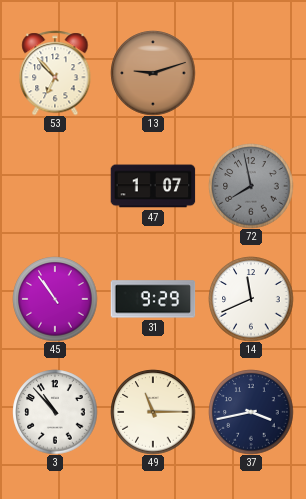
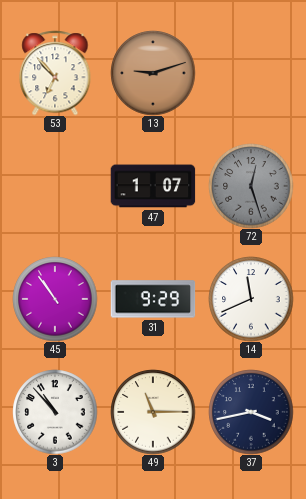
72: 7:58 -> 12:27 (251, 186)
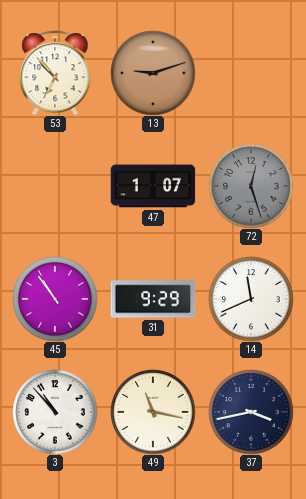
49: 11:15 -> 11:17 (153, 412)
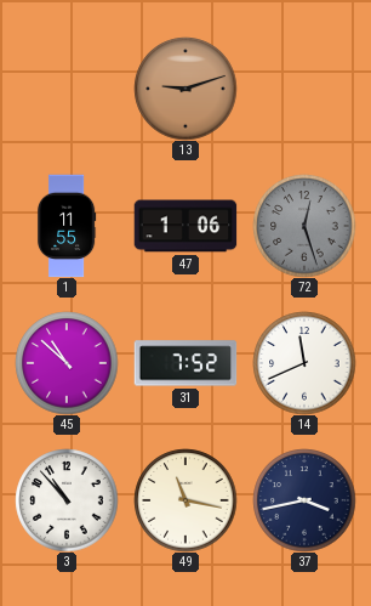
53: 6:53 -> none (55, 73)
1: none -> 11:55 (67, 226)
47: 1:07 -> 1:06 (185, 226)
45: 10:54 -> 10:52 (67, 363)
31: 9:29 -> 7:52 (185, 363)
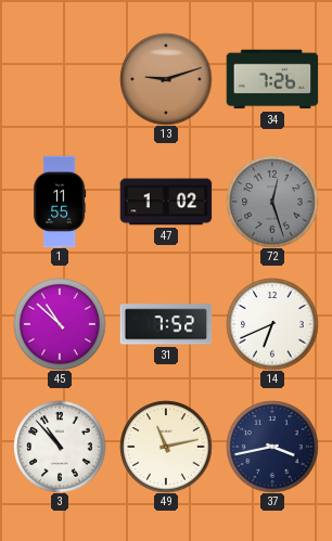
34: none -> 7:26 (272, 79)
47: 1:06 -> 1:02 (166, 202)
14: 11:41 -> 6:41 (272, 324)
49: 11:17 -> 11:13 (166, 447)
